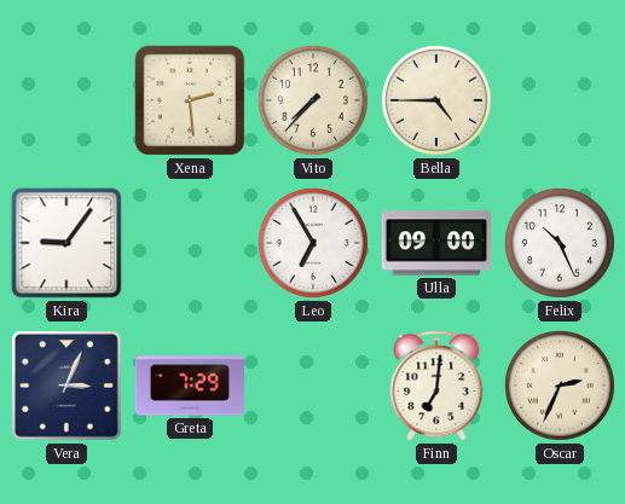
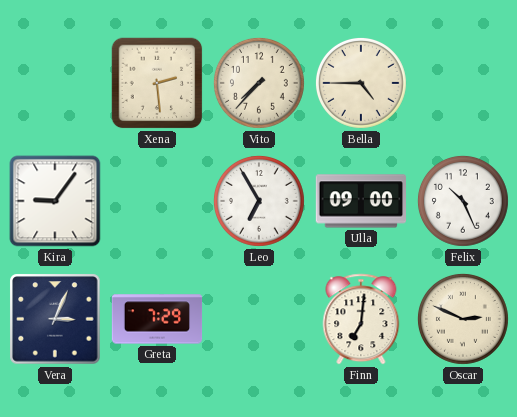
Oscar: 2:34 -> 2:49 (463, 319)
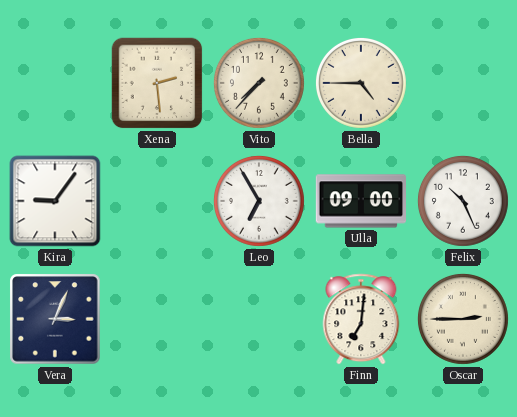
Greta: 7:29 -> none (157, 319)
Oscar: 2:49 -> 2:45 (463, 319)
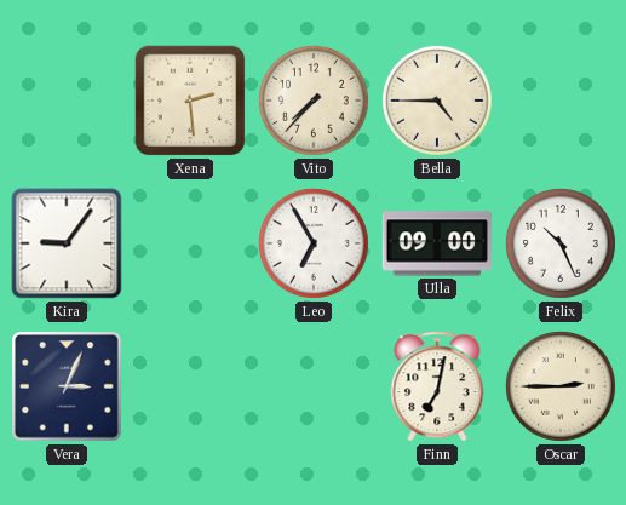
Finn: 7:01 -> 7:02 (437, 386)
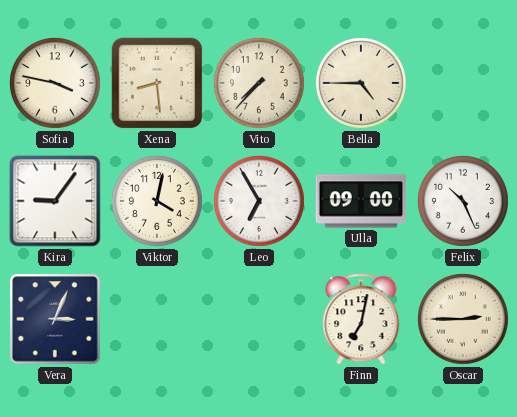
Sofia: none -> 3:47 (55, 83)
Xena: 2:29 -> 8:29 (157, 83)
Viktor: none -> 4:02 (157, 201)
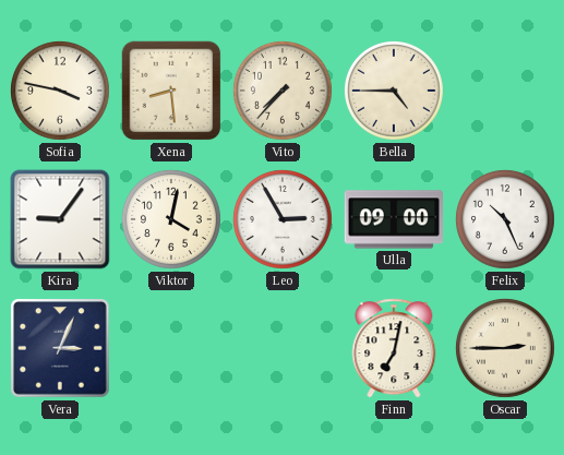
Leo: 6:55 -> 2:55 (283, 219)
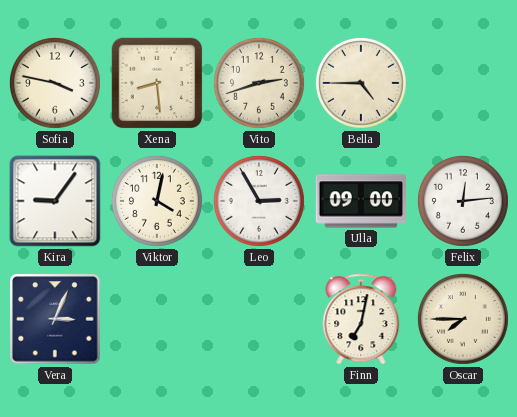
Vito: 7:37 -> 2:42 (259, 83)
Felix: 10:26 -> 12:14 (463, 201)
Oscar: 2:45 -> 7:45 (463, 319)
